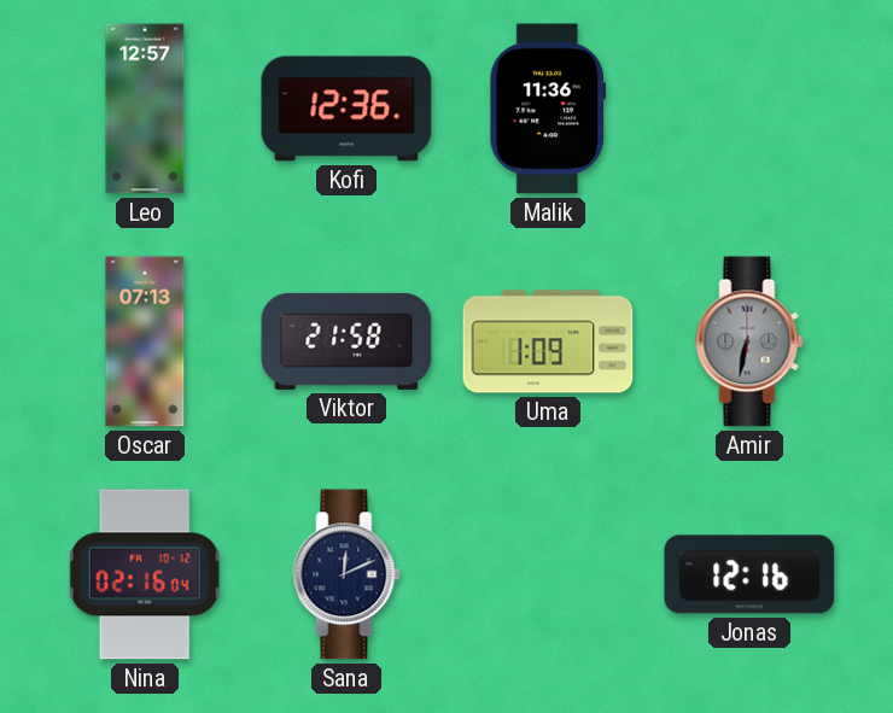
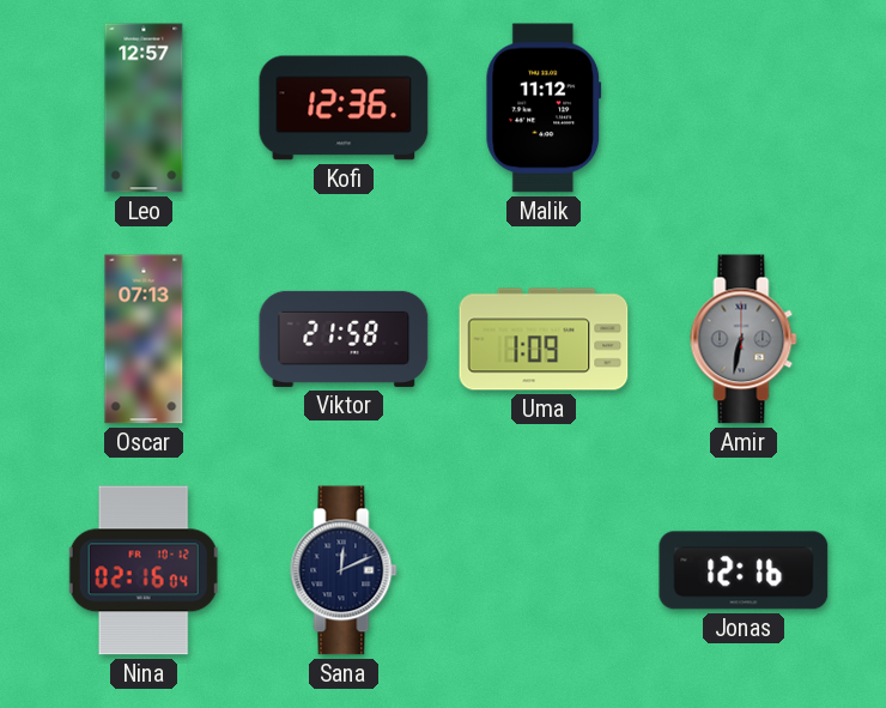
Malik: 11:36 -> 11:12 (544, 108)
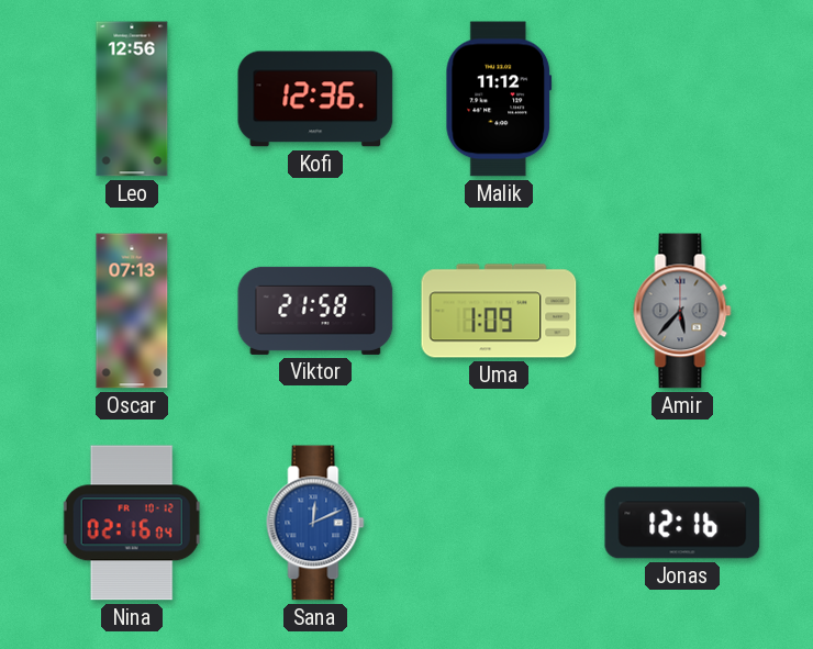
Leo: 12:57 -> 12:56 (132, 99)
Amir: 6:32 -> 5:37 (682, 311)
Sana dial: navy -> blue (315, 523)
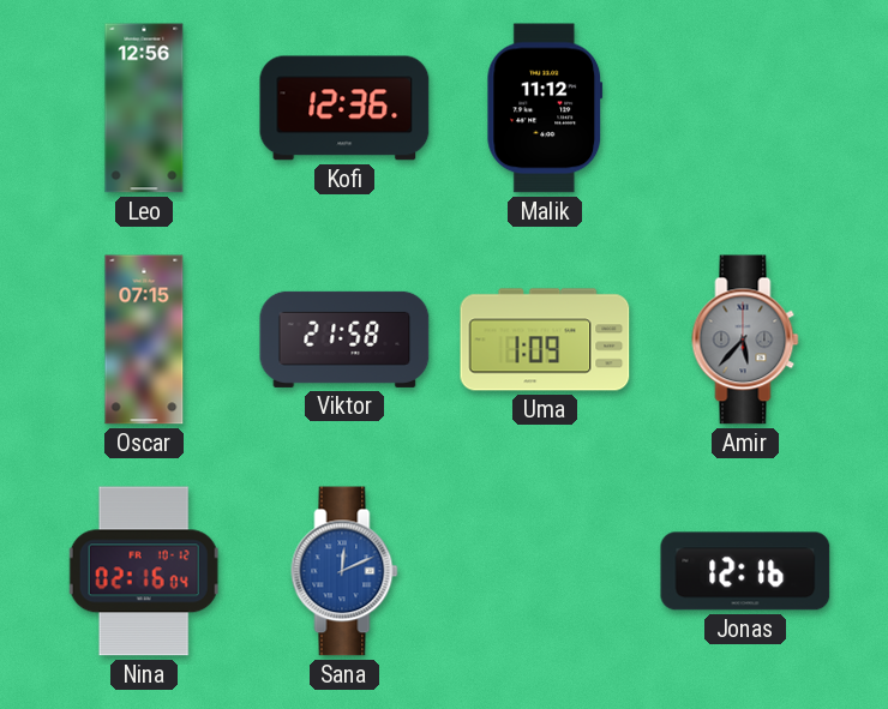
Oscar: 07:13 -> 07:15 (144, 340)
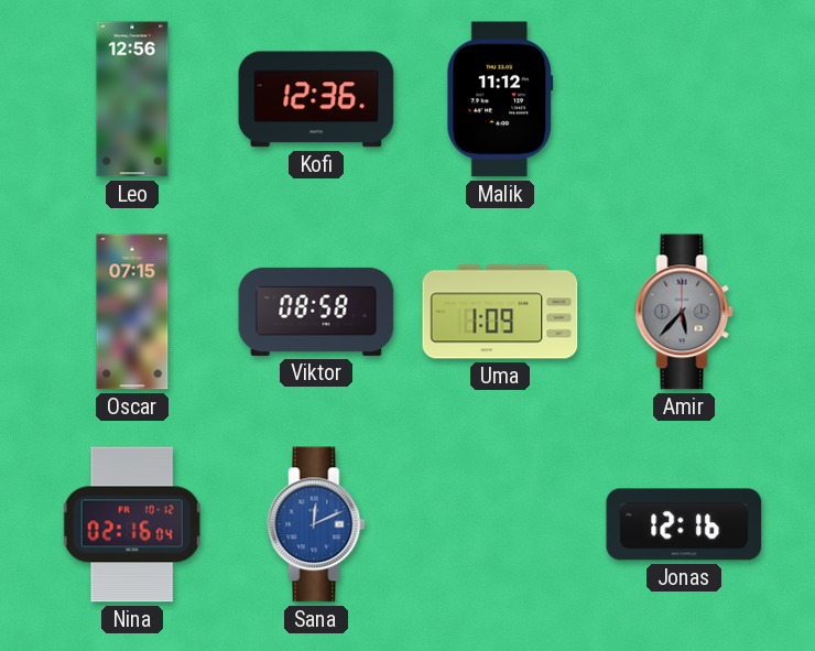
Viktor: 21:58 -> 08:58 (316, 312)
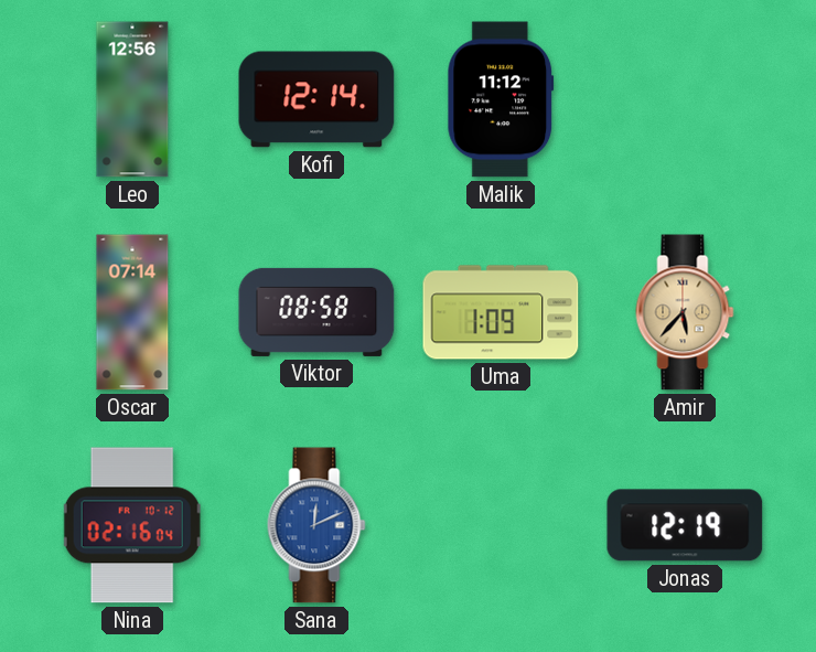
Kofi: 12:36 -> 12:14 (316, 99)
Oscar: 07:15 -> 07:14 (132, 312)
Amir dial: grey -> champagne (685, 312)
Jonas: 12:16 -> 12:19 (685, 525)
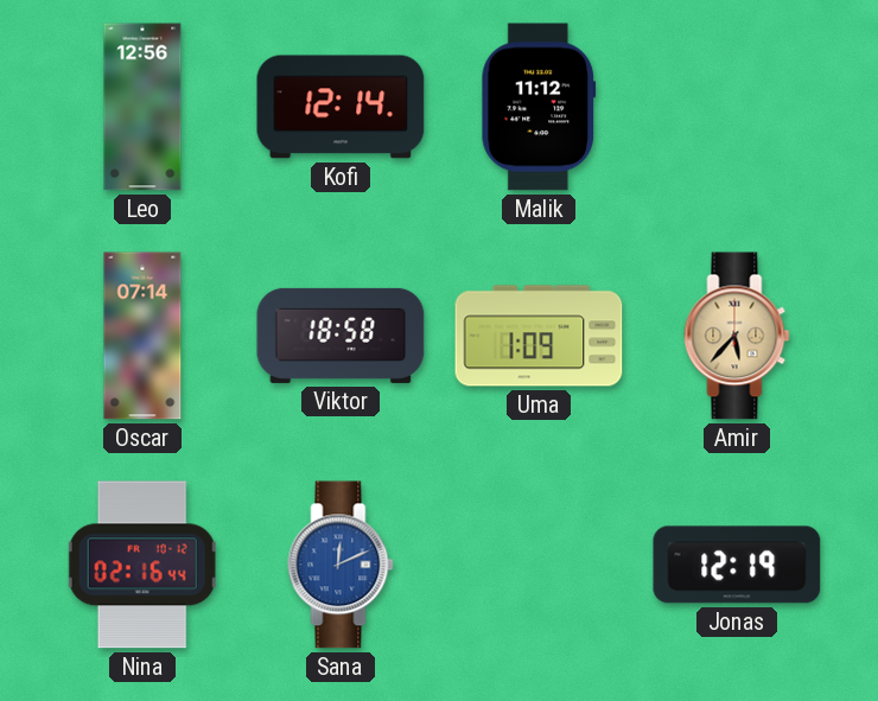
Viktor: 08:58 -> 18:58 (341, 336)
Nina: 02:16:04 -> 02:16:44 (142, 565)
